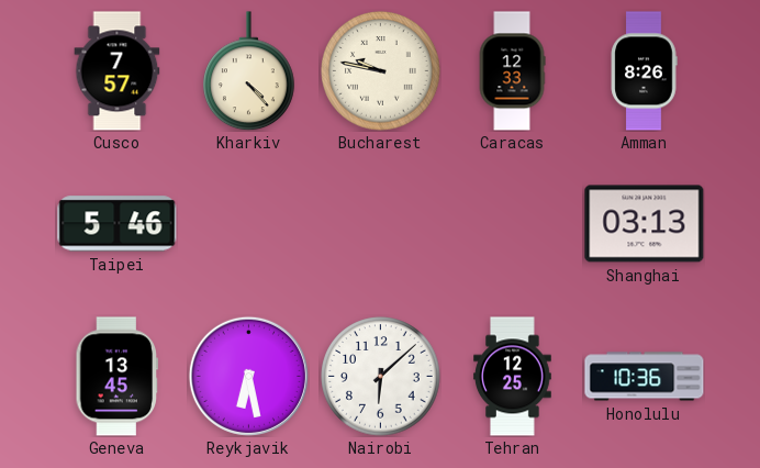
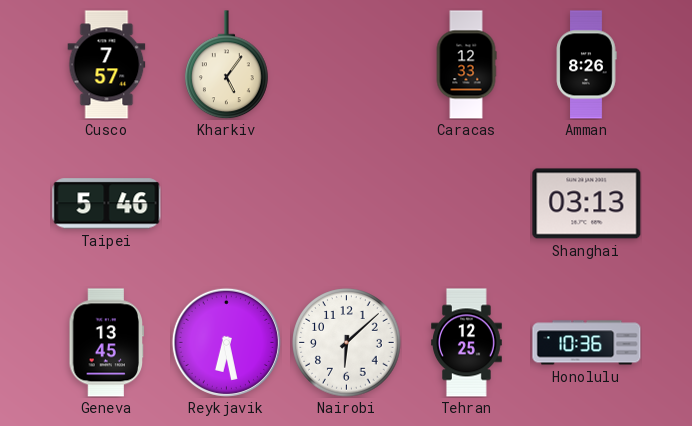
Kharkiv: 4:23 -> 5:06 (227, 65)
Bucharest: 9:47 -> none (381, 71)
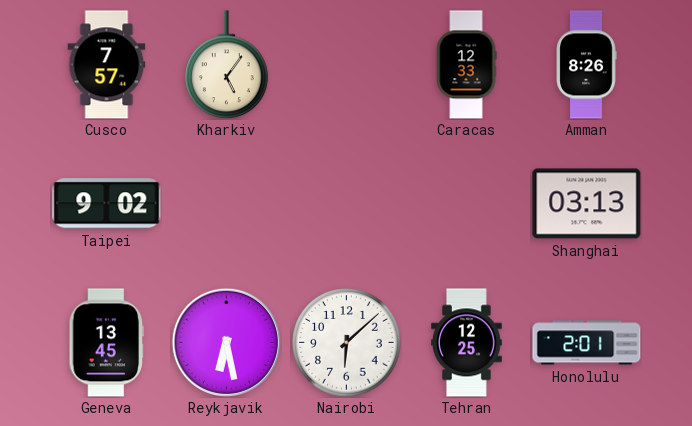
Taipei: 5:46 -> 9:02 (107, 204)
Honolulu: 10:36 -> 2:01 (587, 343)
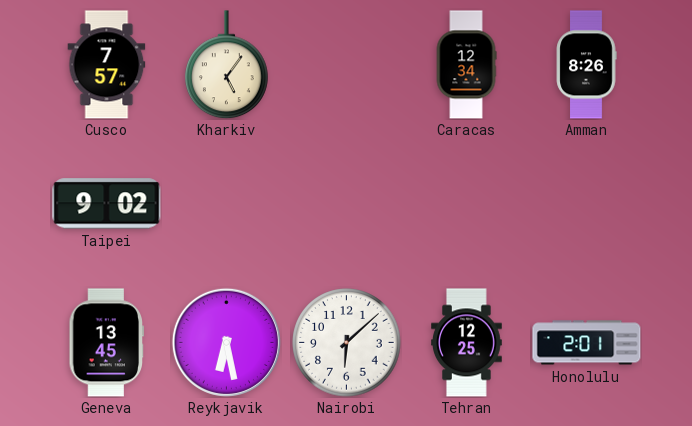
Caracas: 12:33 -> 12:34 (466, 65)
Shanghai: 03:13 -> none (587, 204)
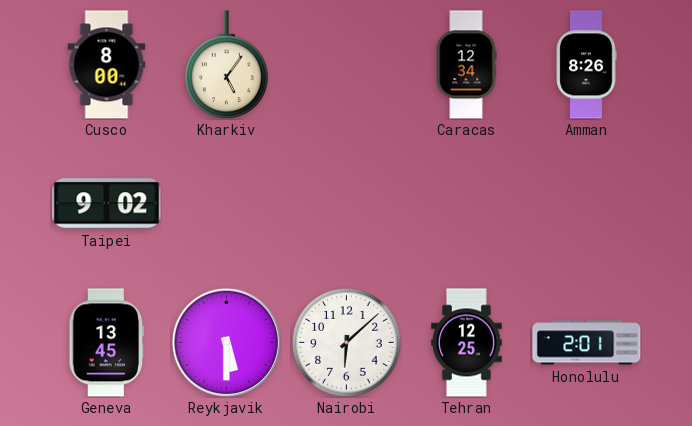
Cusco: 7:57 -> 8:00 (107, 65)
Reykjavik: 6:28 -> 5:30 (226, 342)
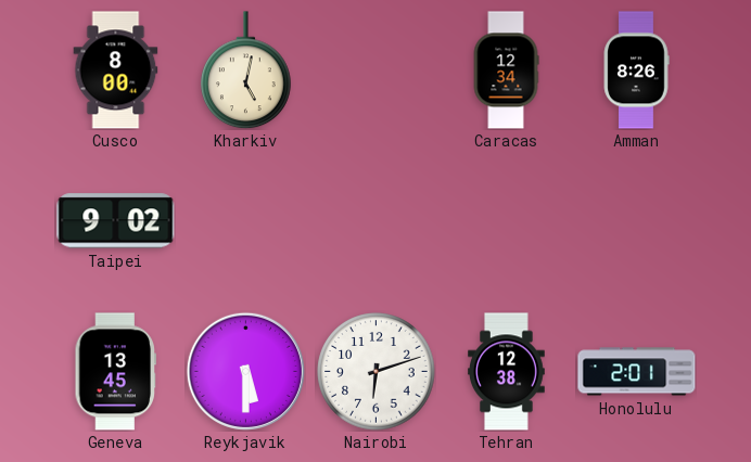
Kharkiv: 5:06 -> 5:02 (246, 70)
Nairobi: 6:08 -> 6:12 (377, 372)
Tehran: 12:25 -> 12:38 (507, 372)
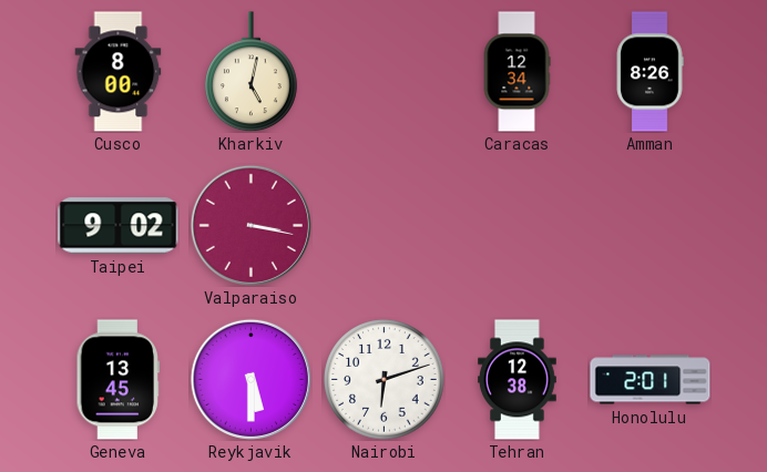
Valparaiso: none -> 3:17 (250, 225)
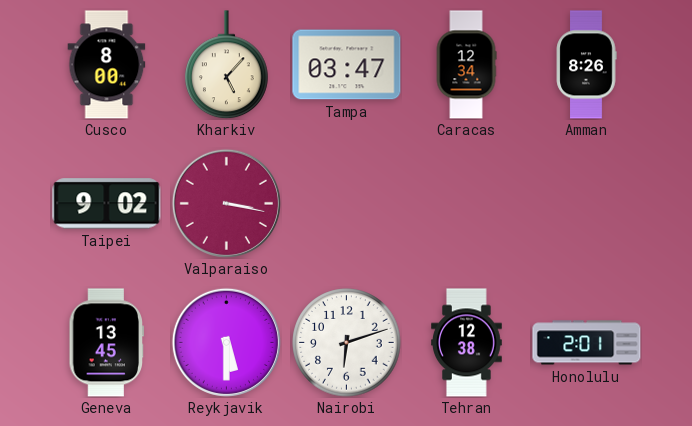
Kharkiv: 5:02 -> 5:07 (227, 65)
Tampa: none -> 03:47 (347, 65)
